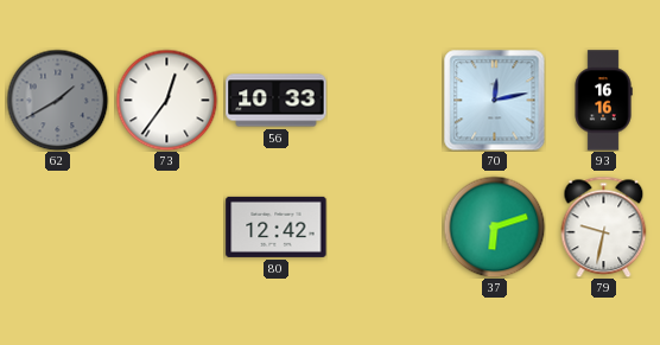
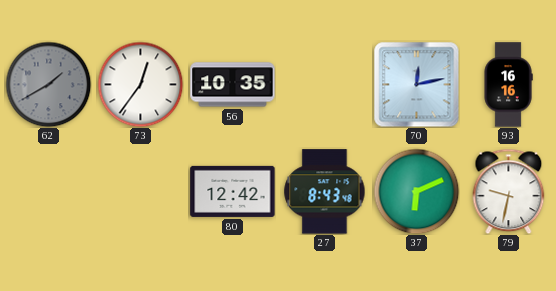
56: 10:33 -> 10:35 (233, 85)
27: none -> 8:43 (325, 192)
37: 6:12 -> 6:11 (416, 191)
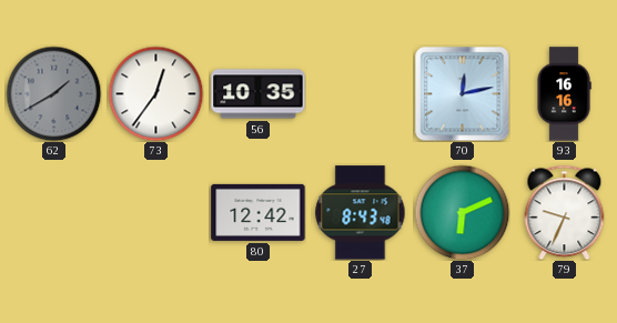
79: 9:32 -> 9:34 (565, 212)
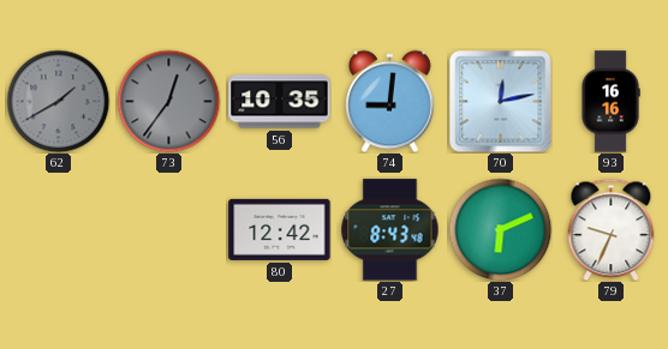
73 dial: white -> grey (168, 101)
74: none -> 9:01 (390, 101)
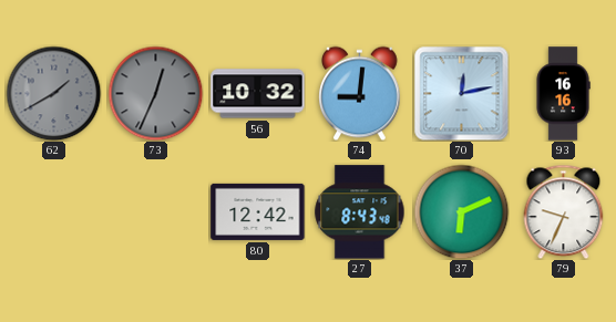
73: 12:36 -> 12:34 (155, 93)
56: 10:35 -> 10:32 (258, 94)
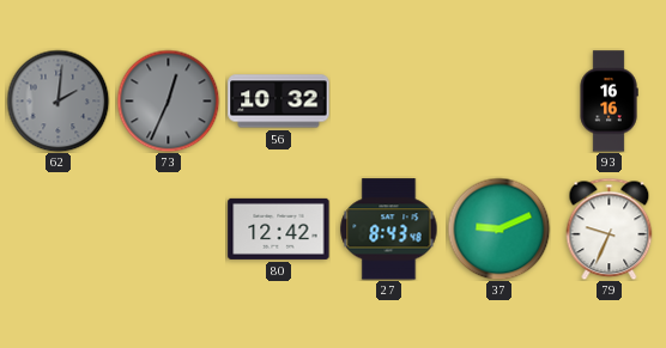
62: 1:40 -> 2:01 (57, 100)
74: 9:01 -> none (360, 93)
70: 12:13 -> none (461, 93)
37: 6:11 -> 9:11 (498, 228)
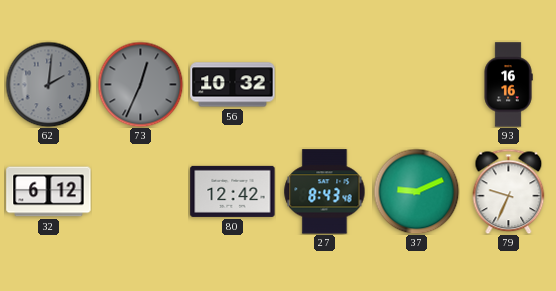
32: none -> 6:12 (49, 192)
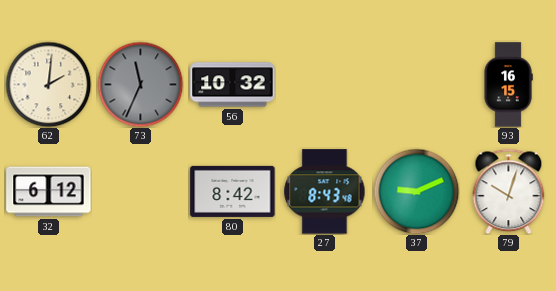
62 dial: grey -> cream (48, 84)
73: 12:34 -> 11:34 (140, 84)
93: 16:16 -> 16:15 (508, 85)
80: 12:42 -> 8:42 (233, 191)
79: 9:34 -> 10:03 (509, 191)
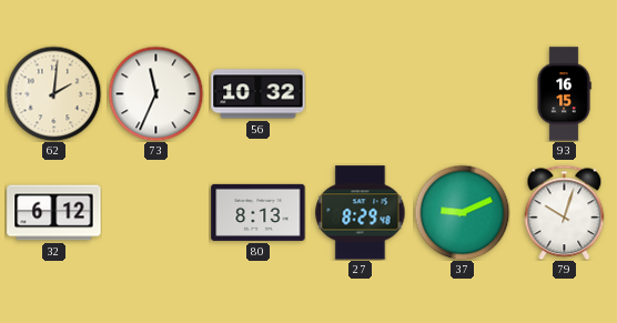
73 dial: grey -> white (155, 93)
80: 8:42 -> 8:13 (259, 212)
27: 8:43 -> 8:29 (361, 213)
